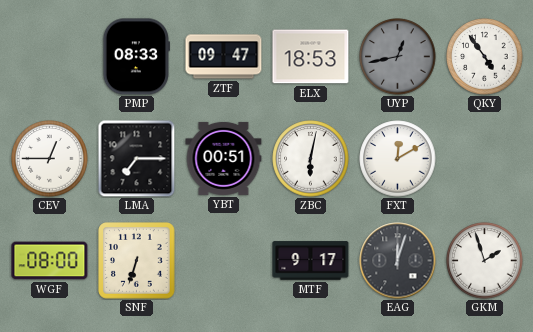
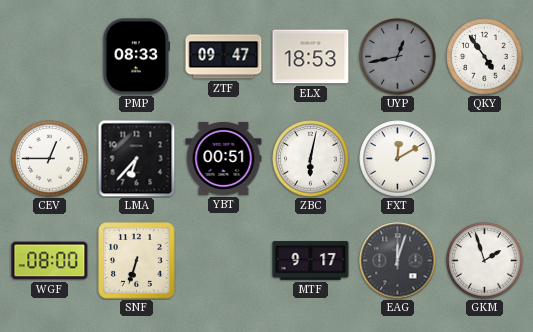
LMA: 7:15 -> 6:37 (136, 158)
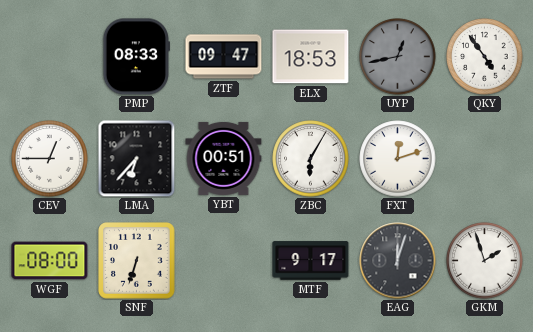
ZBC: 6:02 -> 6:05 (311, 159)
FXT: 12:10 -> 12:12 (398, 159)
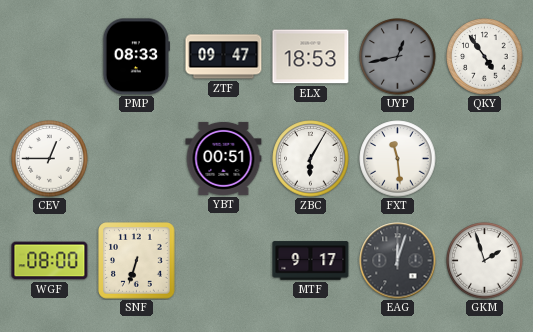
LMA: 6:37 -> none (136, 158)
FXT: 12:12 -> 11:29 (398, 159)
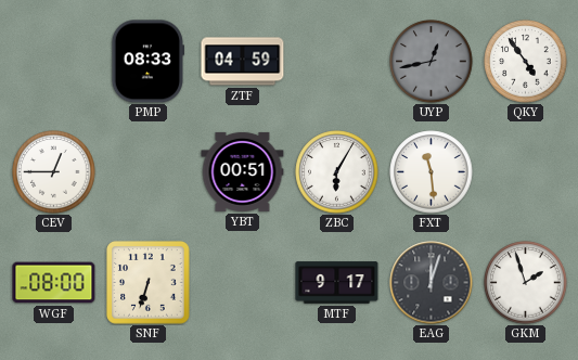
ZTF: 09:47 -> 04:59 (243, 62)
ELX: 18:53 -> none (311, 57)
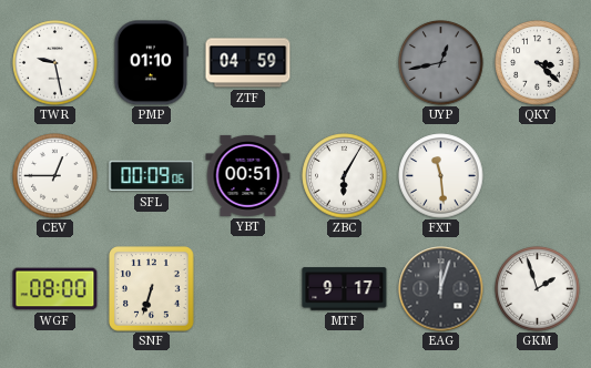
TWR: none -> 9:28 (55, 63)
PMP: 08:33 -> 01:10 (152, 63)
QKY: 4:54 -> 3:22 (538, 63)
SFL: none -> 00:09 (152, 176)
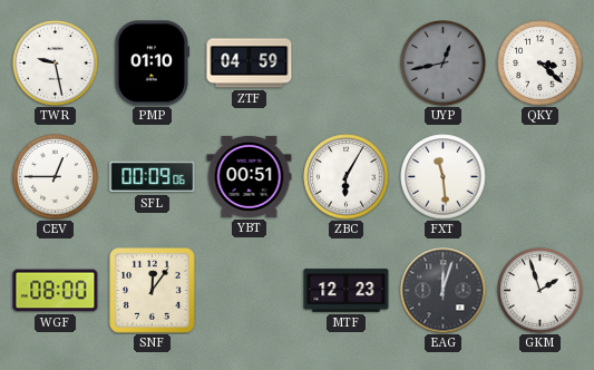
SNF: 6:33 -> 12:06 (153, 291)
MTF: 9:17 -> 12:23 (347, 291)
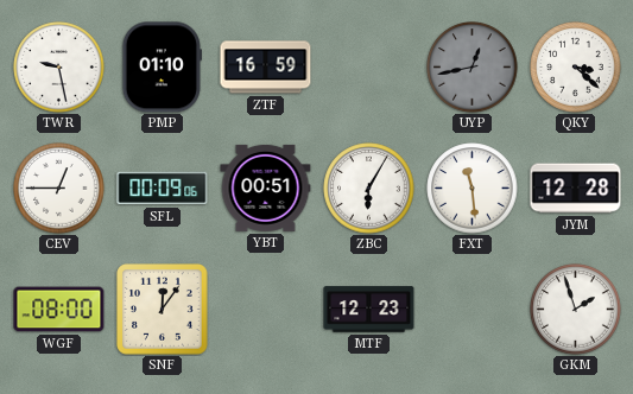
ZTF: 04:59 -> 16:59 (266, 68)
JYM: none -> 12:28 (576, 189)
EAG: 12:03 -> none (444, 291)
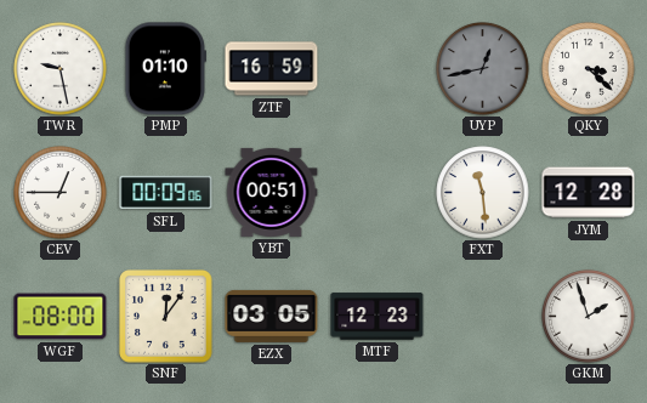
ZBC: 6:05 -> none (369, 189)
EZX: none -> 03:05 (272, 316)
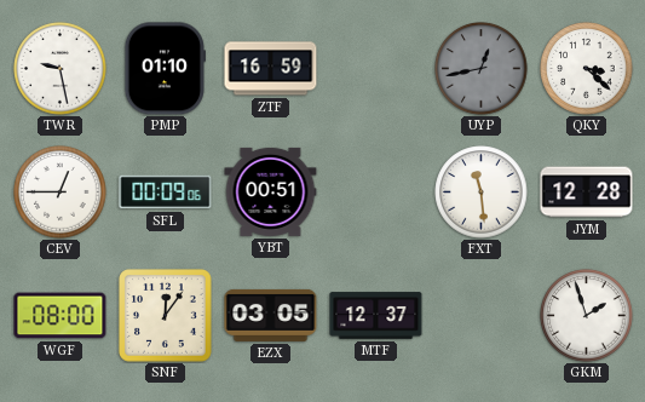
MTF: 12:23 -> 12:37 (376, 316)
